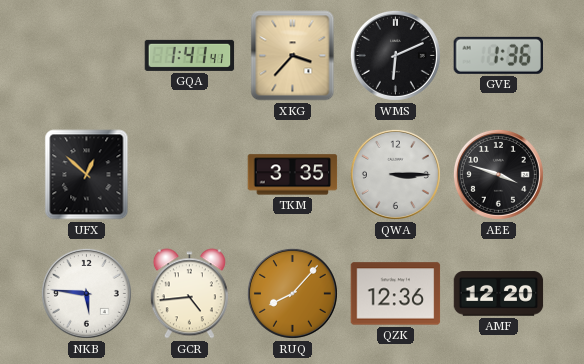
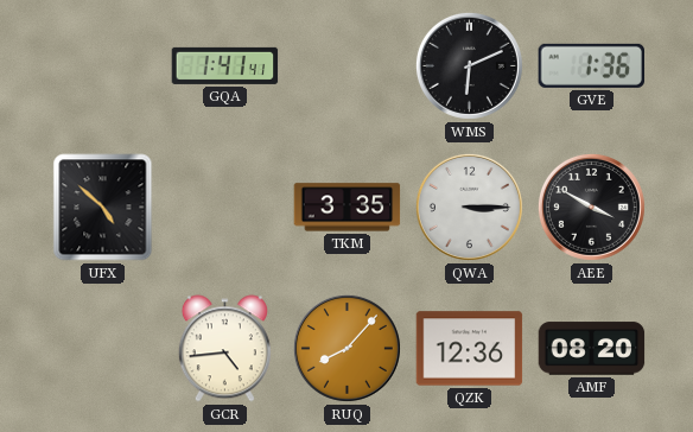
XKG: 3:37 -> none (293, 56)
UFX: 12:52 -> 4:52 (103, 208)
AEE: 3:48 -> 3:50 (591, 207)
NKB: 5:46 -> none (86, 293)
AMF: 12:20 -> 08:20 (592, 349)
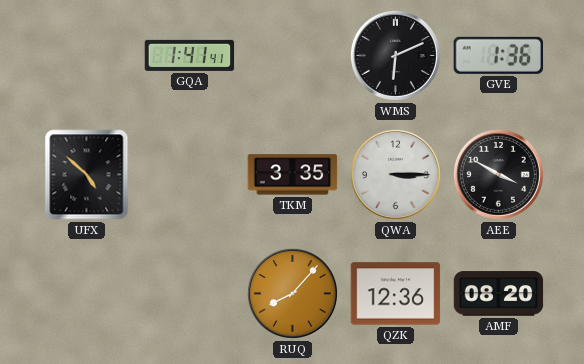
GCR: 4:44 -> none (224, 349)
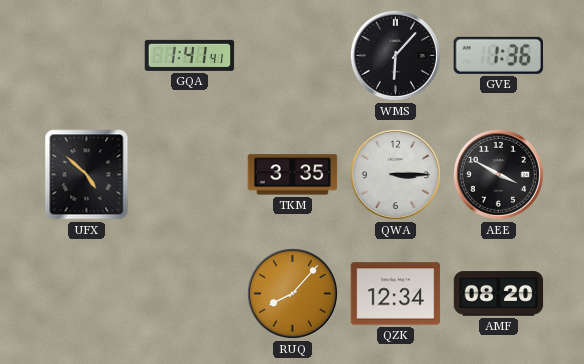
WMS: 6:11 -> 6:07 (395, 55)
QZK: 12:36 -> 12:34 (396, 294)
